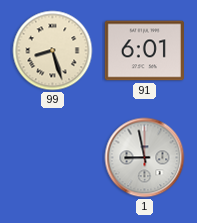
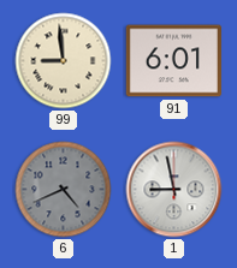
99: 8:27 -> 8:59 (64, 61)
6: none -> 4:41 (64, 190)
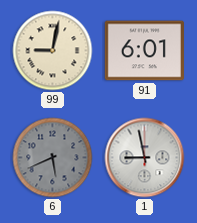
99: 8:59 -> 9:02 (53, 51)
6: 4:41 -> 5:41 (53, 158)
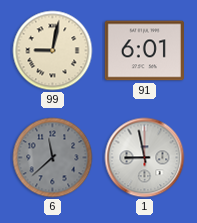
6: 5:41 -> 11:38 (53, 158)
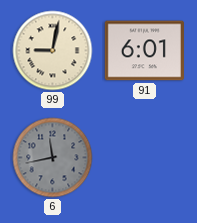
6: 11:38 -> 11:43 (53, 158)
1: 8:58 -> none (145, 158)
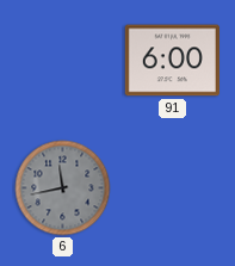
99: 9:02 -> none (53, 51)
91: 6:01 -> 6:00 (172, 61)
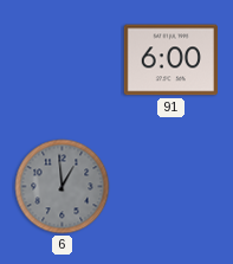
6: 11:43 -> 12:59 (63, 187)
